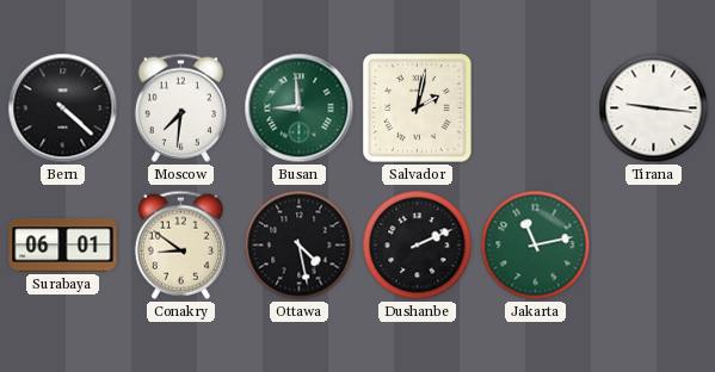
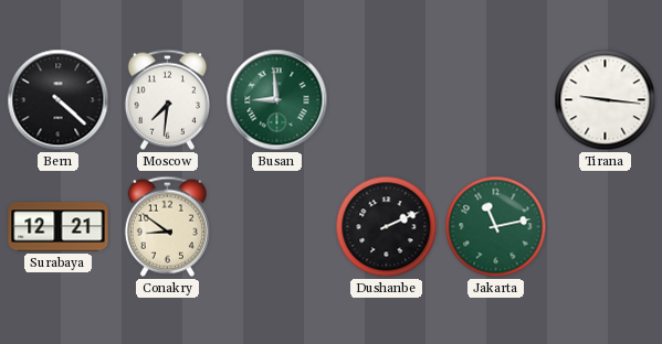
Salvador: 2:02 -> none (418, 108)
Surabaya: 06:01 -> 12:21 (59, 227)
Ottawa: 4:28 -> none (300, 246)
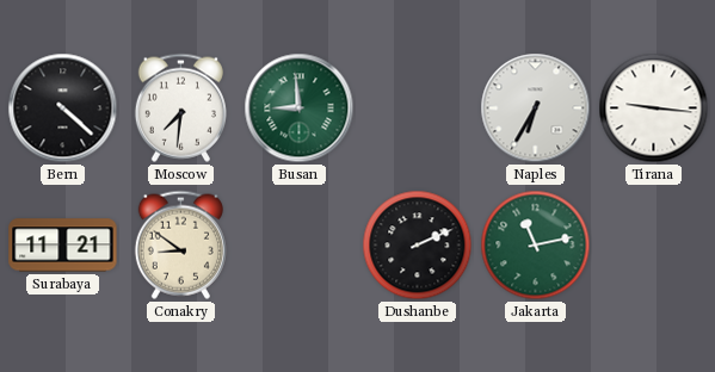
Naples: none -> 6:35 (536, 108)
Surabaya: 12:21 -> 11:21 (63, 246)
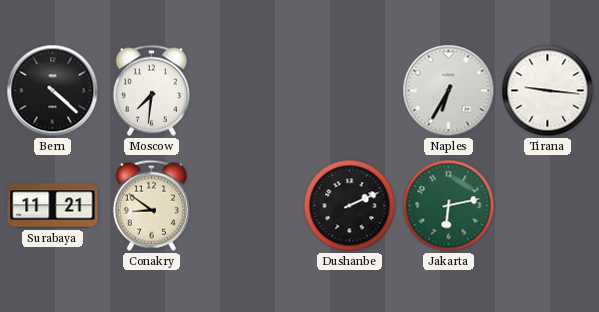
Busan: 8:59 -> none (300, 108)
Jakarta: 11:13 -> 6:13 (449, 206)
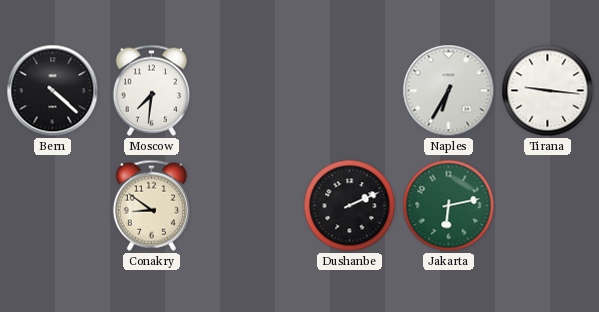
Surabaya: 11:21 -> none (53, 206)
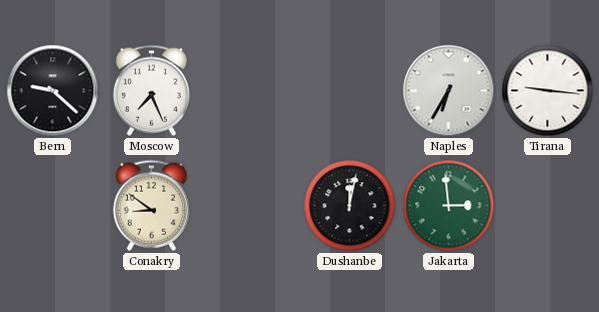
Bern: 4:22 -> 9:22 (53, 91)
Moscow: 7:31 -> 7:26 (151, 90)
Dushanbe: 2:11 -> 12:02 (350, 206)
Jakarta: 6:13 -> 2:59 (449, 206)
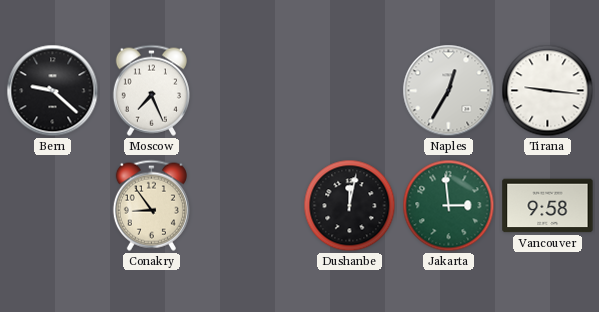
Naples: 6:35 -> 12:35 (449, 91)
Conakry: 8:51 -> 8:54 (151, 205)
Vancouver: none -> 9:58 (548, 206)
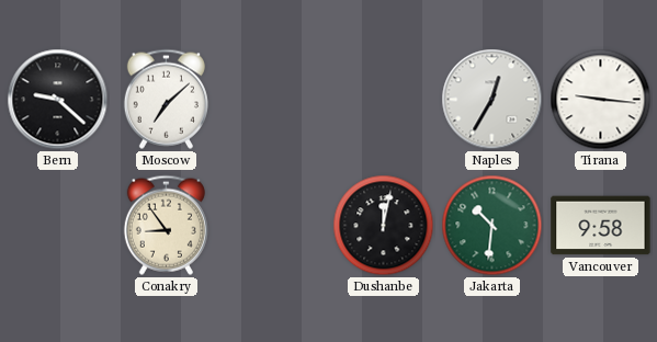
Moscow: 7:26 -> 7:08 (166, 99)
Jakarta: 2:59 -> 10:31 (492, 226)
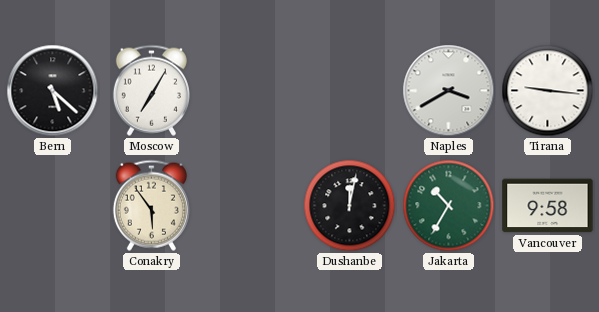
Bern: 9:22 -> 5:22 (53, 91)
Moscow: 7:08 -> 7:05 (151, 90)
Naples: 12:35 -> 3:40 (449, 91)
Conakry: 8:54 -> 5:54 (151, 205)
Jakarta: 10:31 -> 10:35 (449, 206)
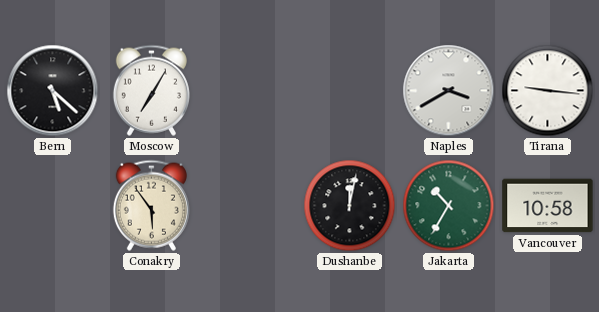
Vancouver: 9:58 -> 10:58 (548, 206)
